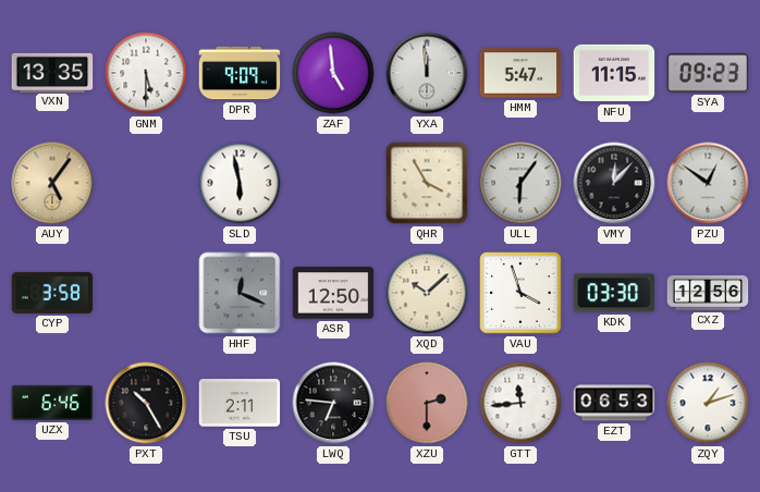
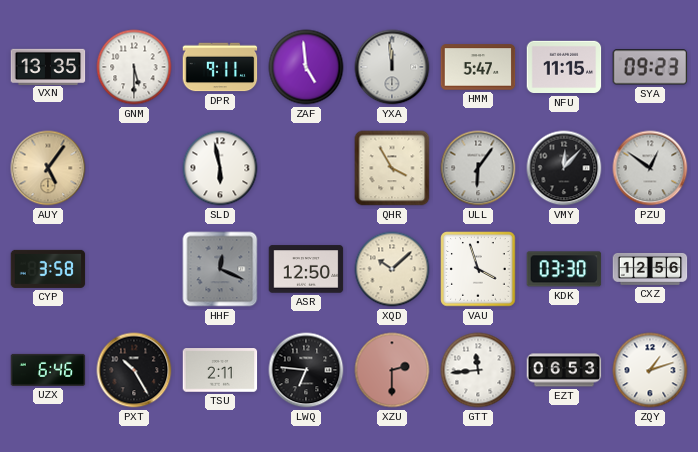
DPR: 9:09 -> 9:11 (220, 67)
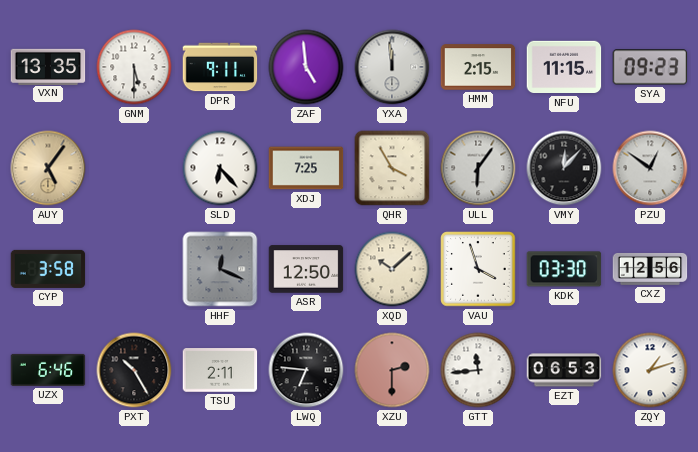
HMM: 5:47 -> 2:15 (478, 67)
SLD: 5:58 -> 6:23 (220, 168)
XDJ: none -> 7:25 (306, 168)
